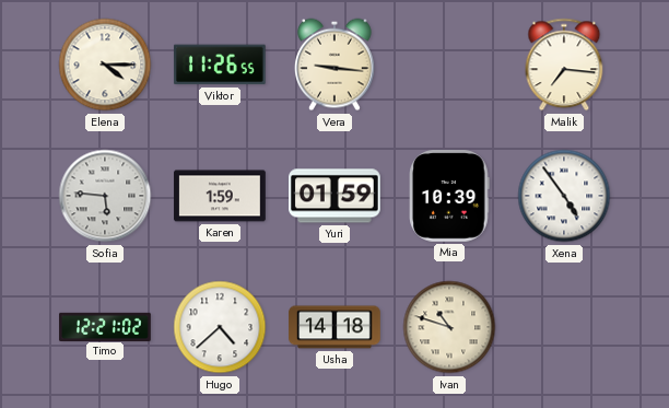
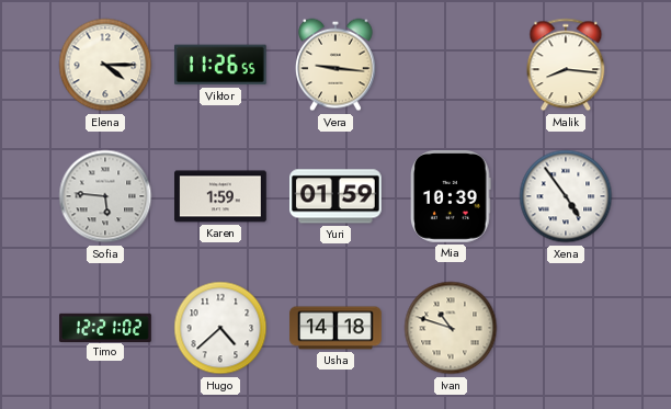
Malik: 7:16 -> 8:16 (566, 65)
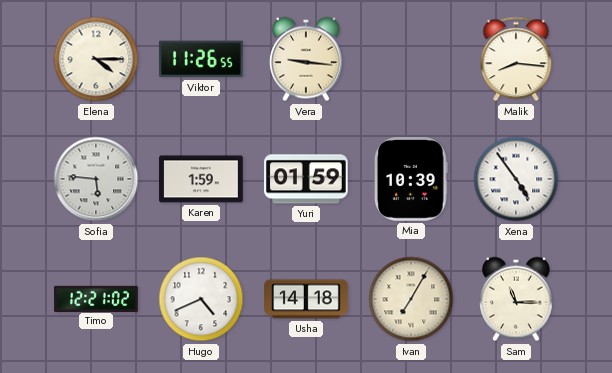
Hugo: 4:38 -> 4:41 (201, 299)
Ivan: 10:48 -> 7:05 (411, 299)
Sam: none -> 11:15 (517, 299)
